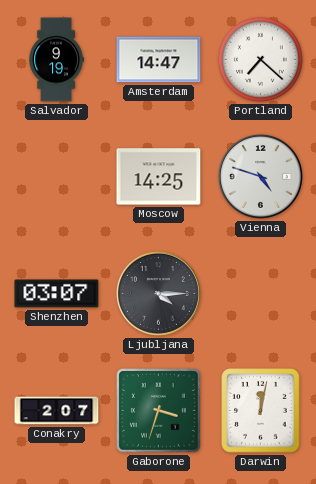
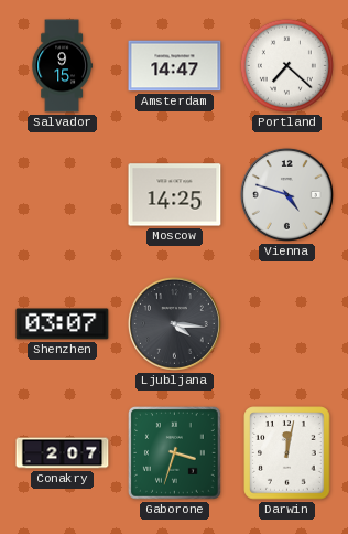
Salvador: 9:19 -> 9:15 (62, 66)
Ljubljana: 4:15 -> 4:16 (174, 323)
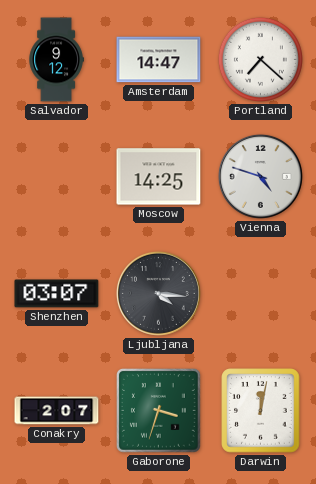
Salvador: 9:15 -> 9:12 (56, 60)
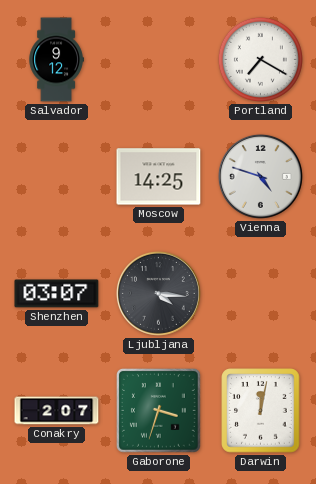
Amsterdam: 14:47 -> none (159, 60)
Portland: 7:22 -> 7:20 (260, 59)
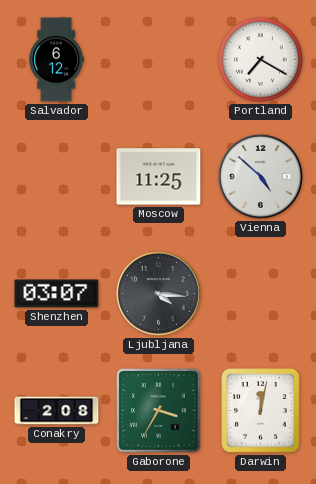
Salvador: 9:12 -> 6:12 (56, 60)
Moscow: 14:25 -> 11:25 (159, 177)
Vienna: 4:48 -> 4:52 (260, 176)
Conakry: 2:07 -> 2:08 (57, 411)
Gaborone: 3:33 -> 3:35 (159, 411)
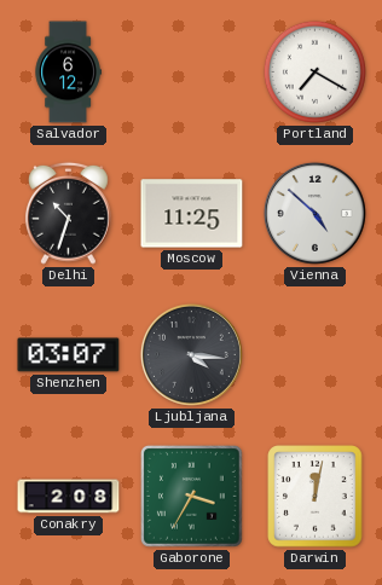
Delhi: none -> 10:33 (68, 213)
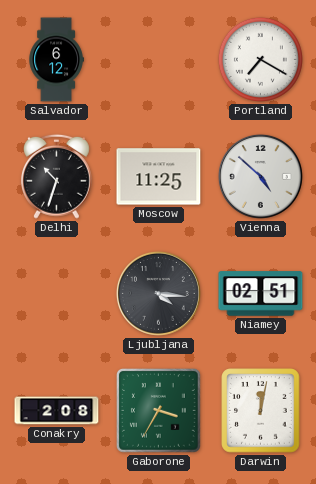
Shenzhen: 03:07 -> none (69, 355)
Niamey: none -> 02:51 (261, 294)
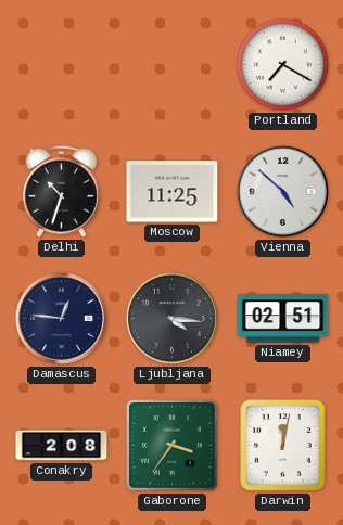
Salvador: 6:12 -> none (56, 60)
Damascus: none -> 12:46 (61, 318)
Gaborone: 3:35 -> 3:36 (173, 446)
